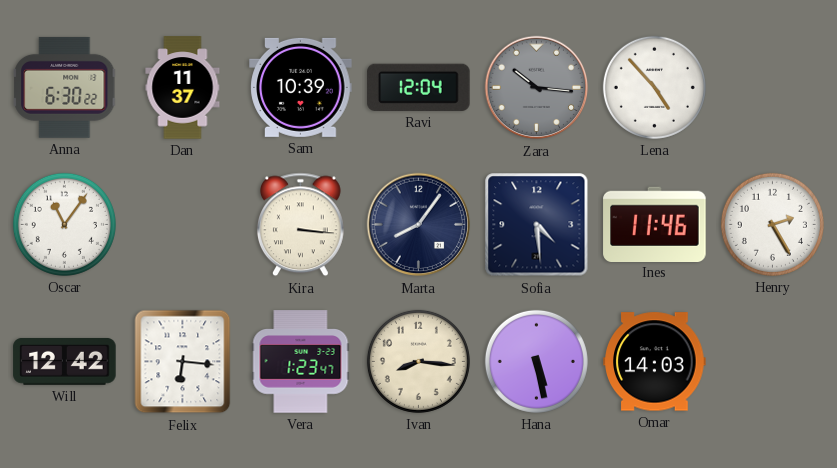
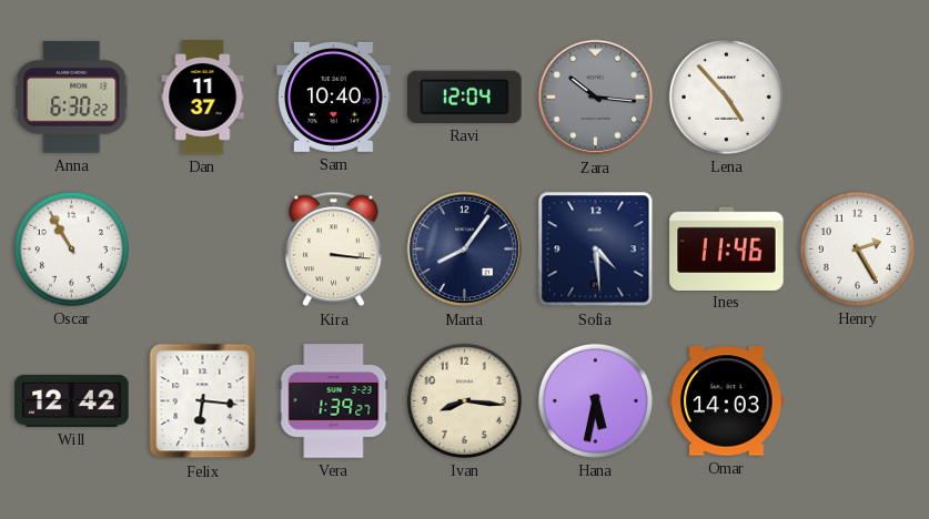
Sam: 10:39 -> 10:40 (334, 96)
Oscar: 11:06 -> 10:55 (71, 248)
Vera: 1:23 -> 1:39 (334, 401)
Hana: 5:28 -> 5:32 (595, 400)
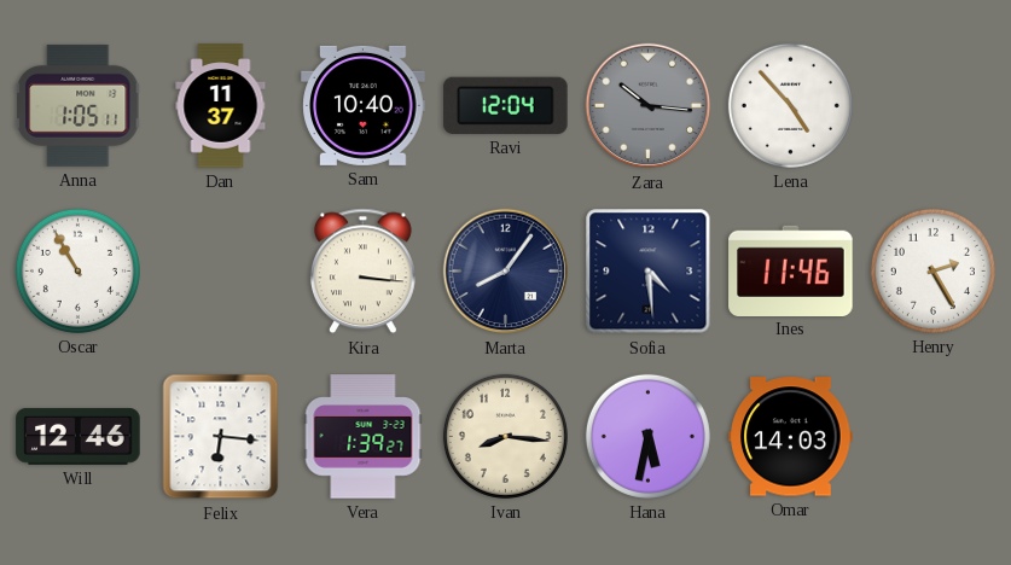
Anna: 6:30 -> 1:05 (79, 105)
Will: 12:42 -> 12:46 (79, 436)
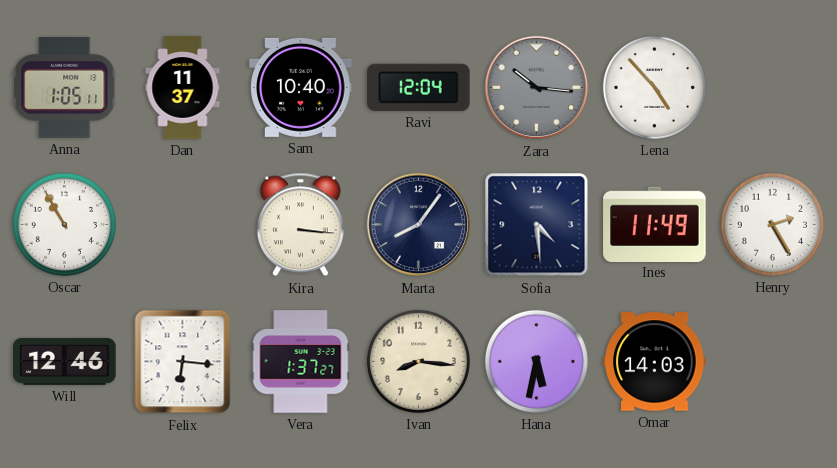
Ines: 11:46 -> 11:49 (655, 224)
Vera: 1:39 -> 1:37 (301, 362)
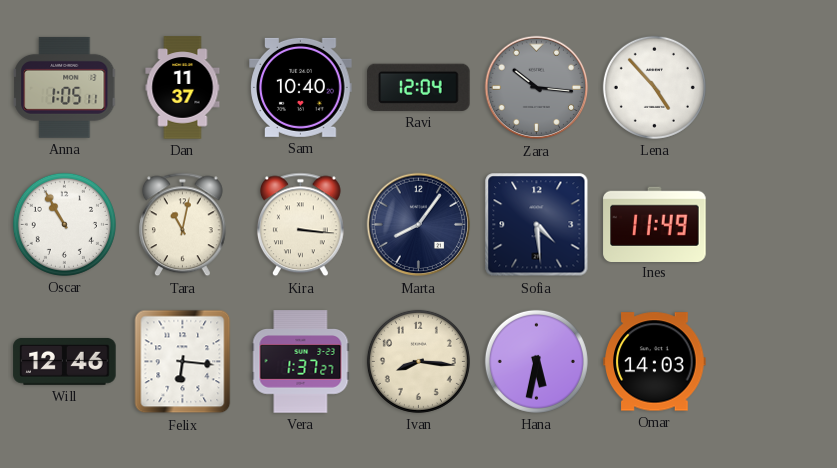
Tara: none -> 11:02 (182, 225)
Henry: 2:25 -> none (772, 224)
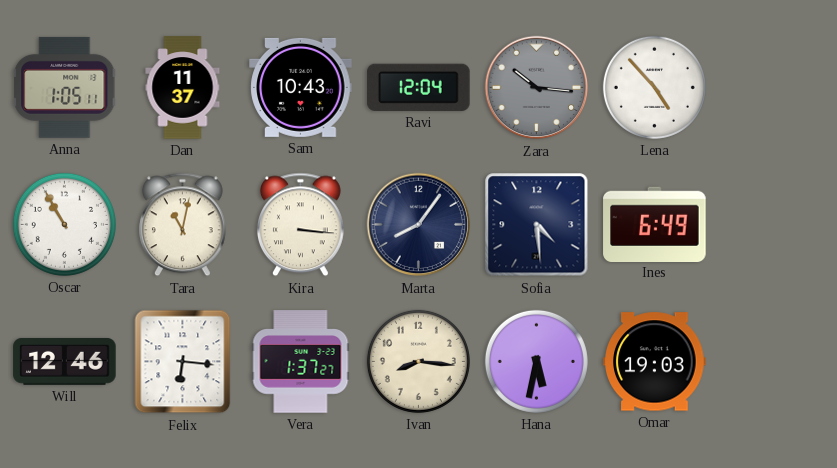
Sam: 10:40 -> 10:43 (301, 87)
Ines: 11:49 -> 6:49 (655, 224)
Omar: 14:03 -> 19:03 (655, 362)
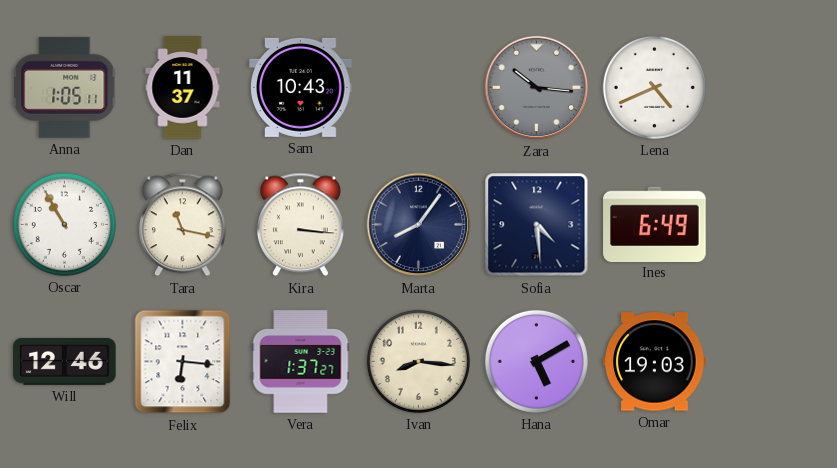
Ravi: 12:04 -> none (419, 87)
Lena: 4:53 -> 4:41 (654, 87)
Tara: 11:02 -> 11:17 (182, 225)
Hana: 5:32 -> 5:10 (536, 361)
